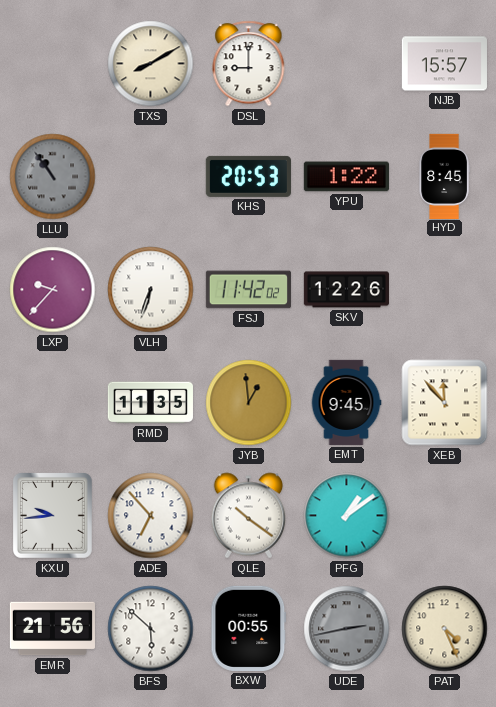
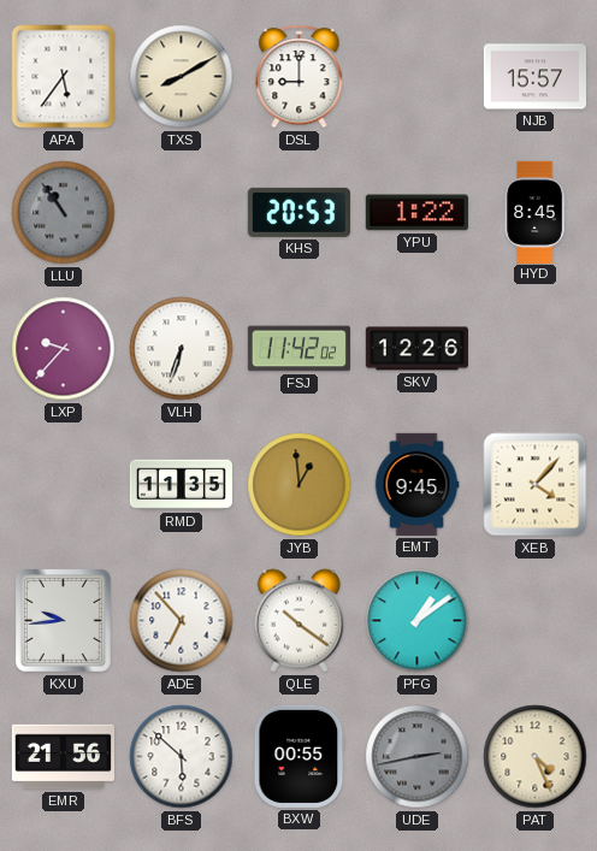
APA: none -> 5:36 (64, 77)
XEB: 11:53 -> 4:07 (536, 485)
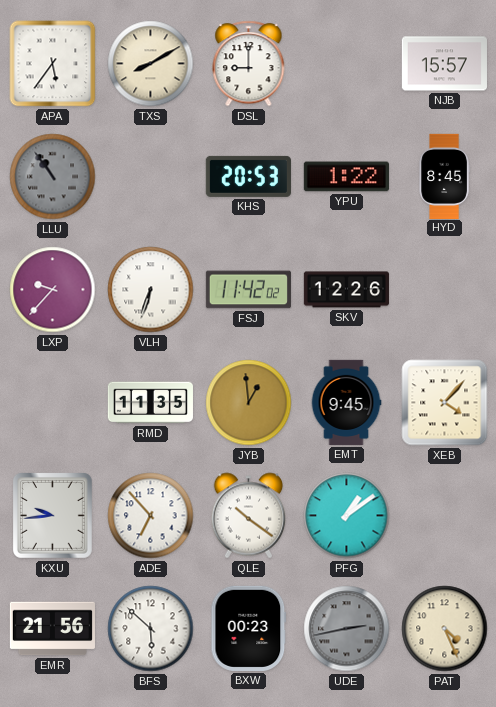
BXW: 00:55 -> 00:23 (249, 628)
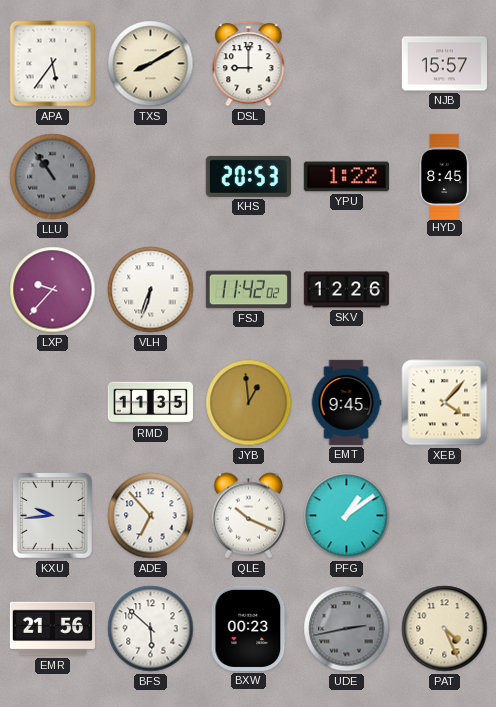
QLE: 10:21 -> 10:19 (249, 516)
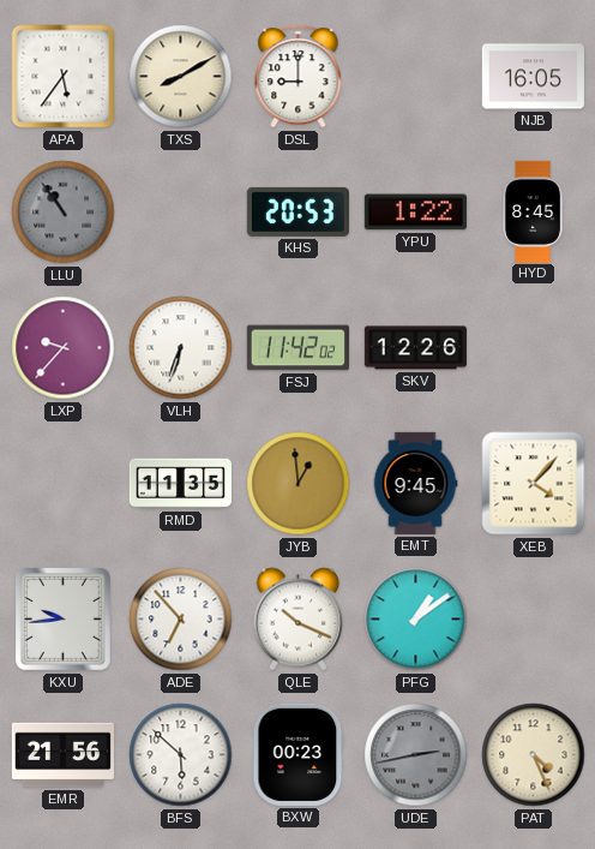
NJB: 15:57 -> 16:05 (533, 77)
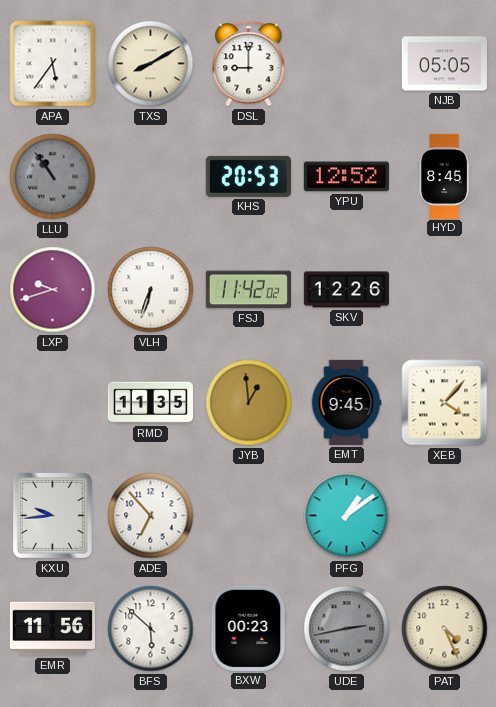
NJB: 16:05 -> 05:05 (444, 64)
YPU: 1:22 -> 12:52 (346, 177)
LXP: 9:37 -> 9:42 (53, 290)
QLE: 10:19 -> none (299, 620)
EMR: 21:56 -> 11:56 (52, 629)
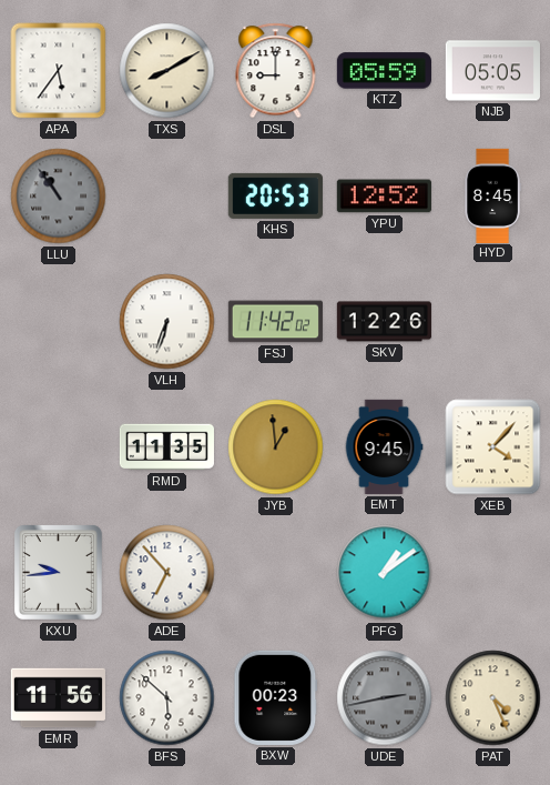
KTZ: none -> 05:59 (384, 71)
LXP: 9:42 -> none (53, 290)
